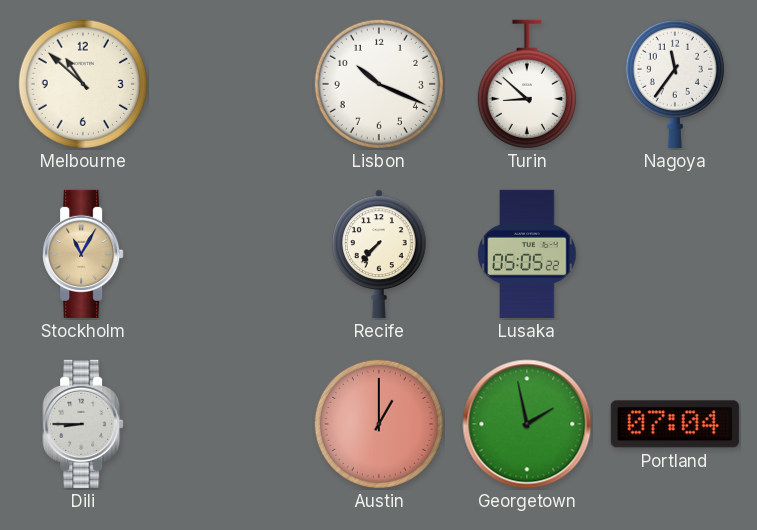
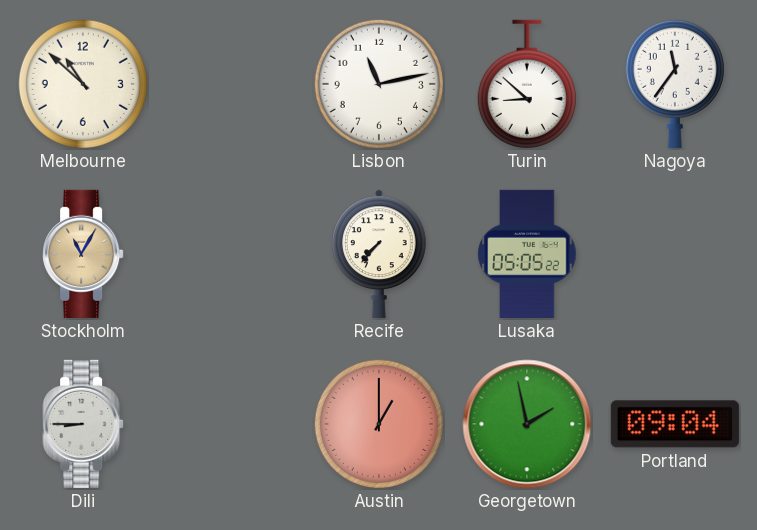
Lisbon: 10:19 -> 11:13 (379, 84)
Portland: 07:04 -> 09:04 (675, 424)
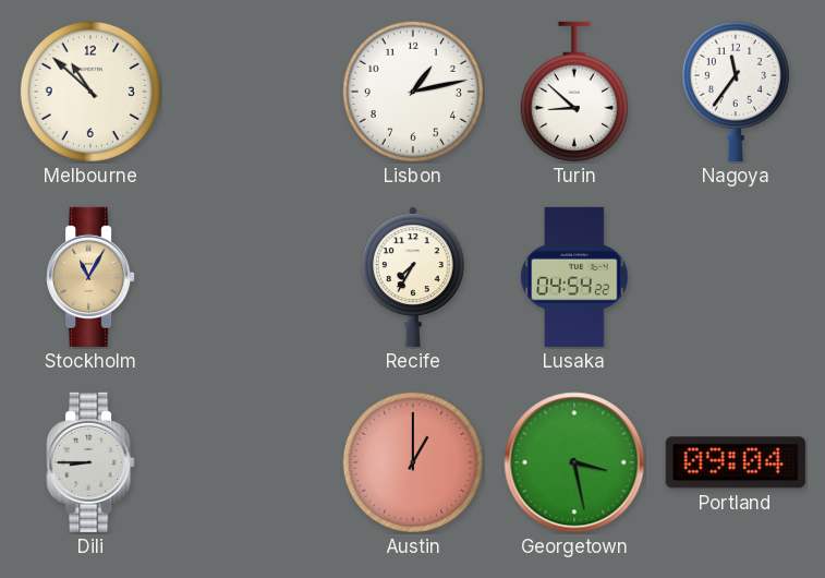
Lisbon: 11:13 -> 1:13 (413, 92)
Recife: 7:37 -> 7:35 (414, 277)
Lusaka: 05:05 -> 04:54 (574, 277)
Georgetown: 1:58 -> 3:28 (574, 462)
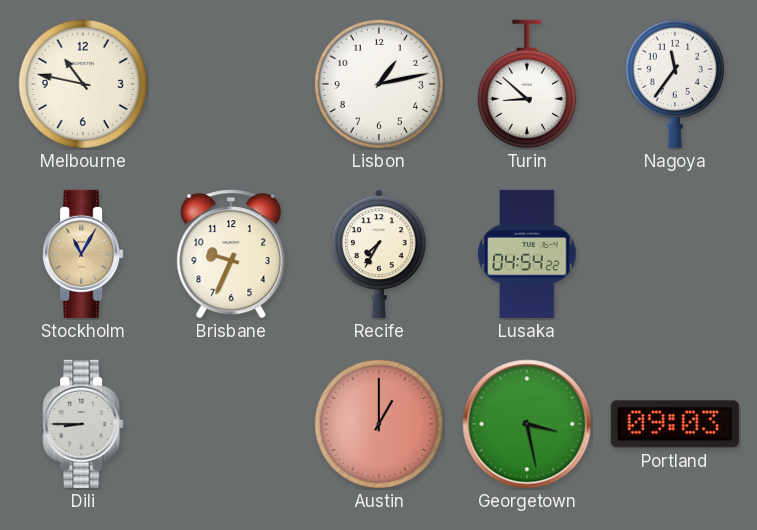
Melbourne: 10:52 -> 10:47 (83, 84)
Brisbane: none -> 9:34 (231, 254)
Portland: 09:04 -> 09:03 (675, 424)
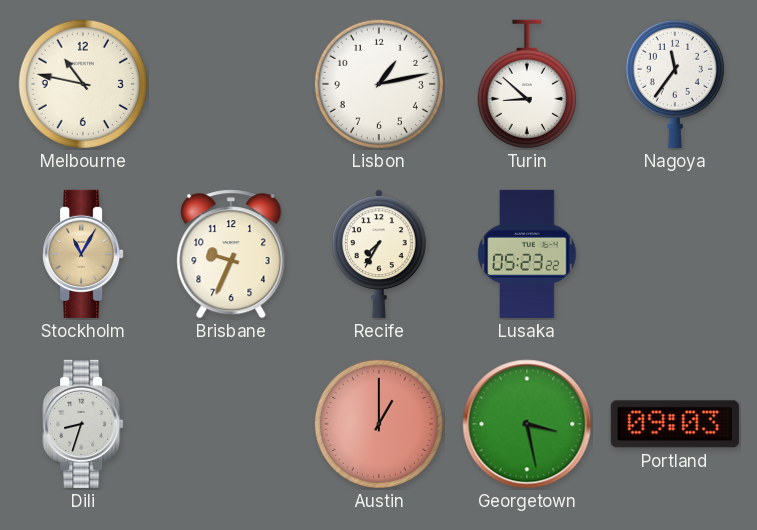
Lusaka: 04:54 -> 05:23 (527, 254)
Dili: 8:45 -> 8:33 (83, 424)
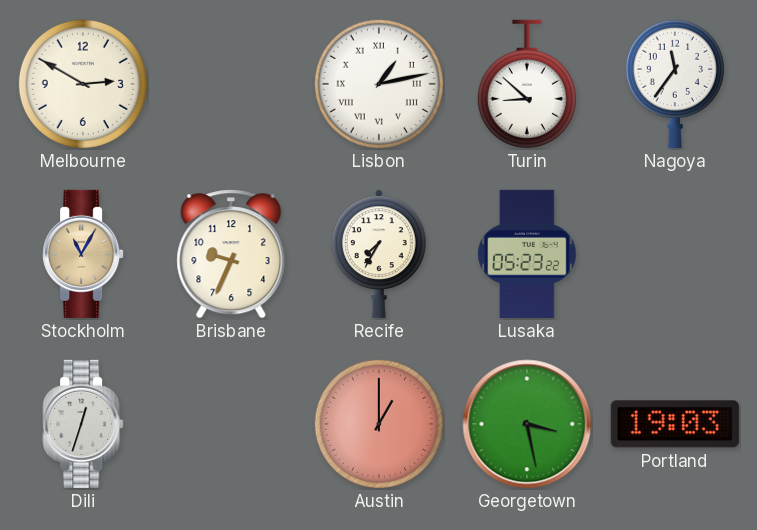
Melbourne: 10:47 -> 2:50 (83, 84)
Lisbon numerals: Arabic -> Roman (379, 84)
Dili: 8:33 -> 12:33 (83, 424)
Portland: 09:03 -> 19:03 (675, 424)
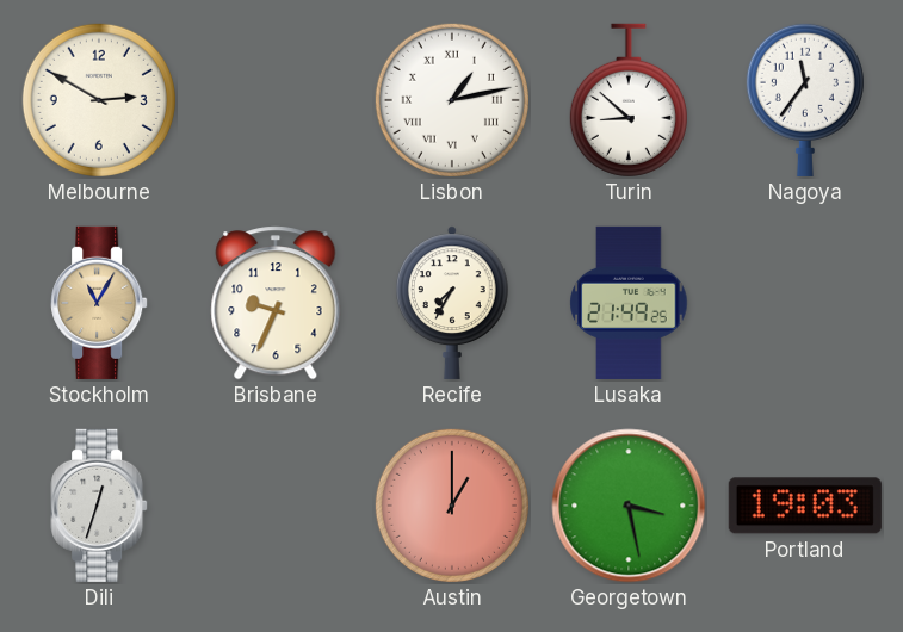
Lusaka: 05:23 -> 21:49 (629, 303)
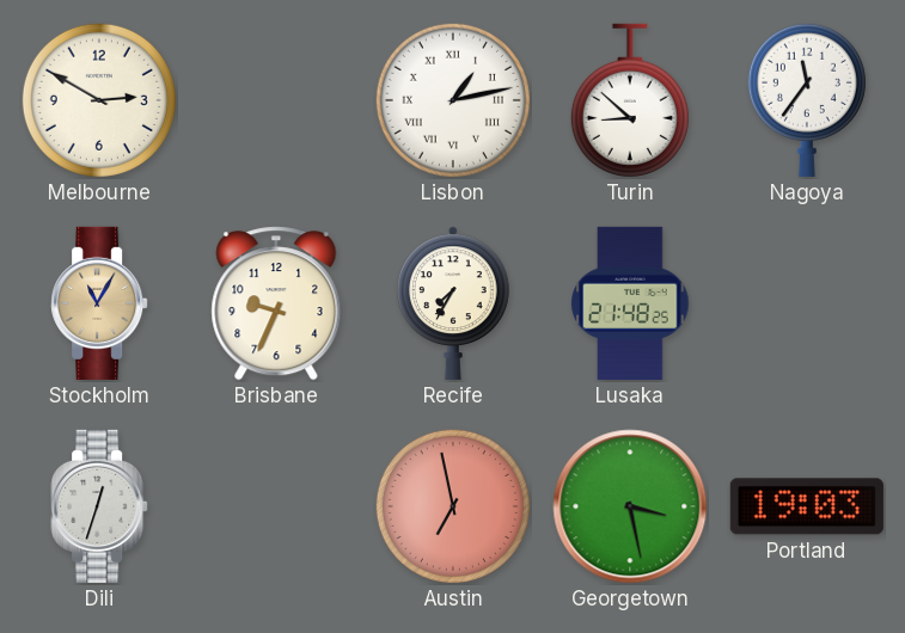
Lusaka: 21:49 -> 21:48 (630, 303)
Austin: 1:00 -> 6:58 (453, 506)
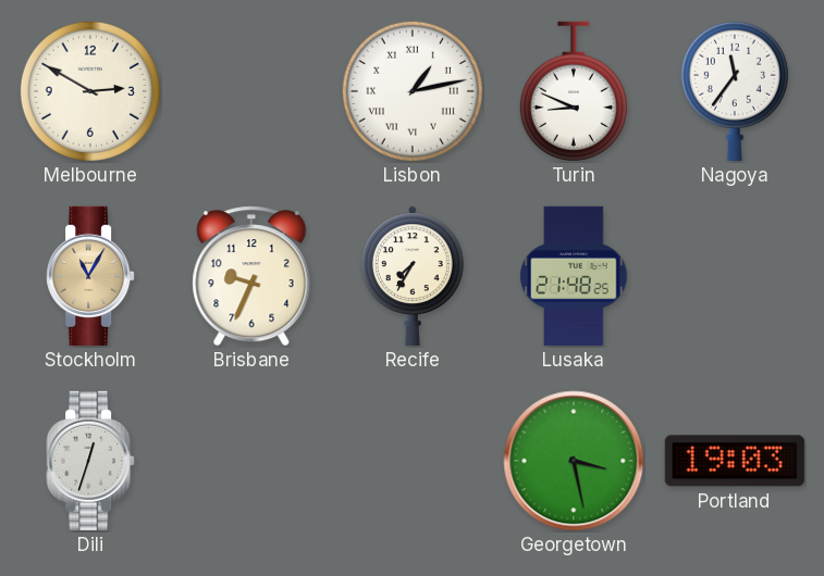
Turin: 8:52 -> 8:49 (574, 91)
Austin: 6:58 -> none (453, 506)
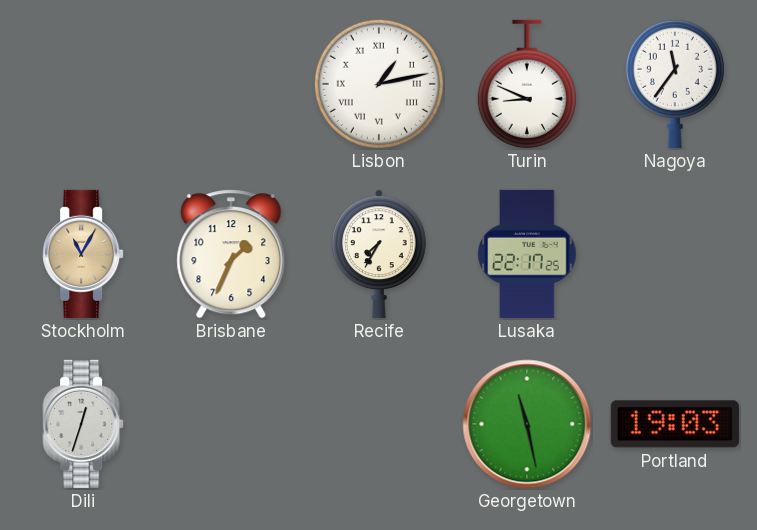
Melbourne: 2:50 -> none (90, 91)
Brisbane: 9:34 -> 1:34 (231, 254)
Lusaka: 21:48 -> 22:17 (527, 254)
Georgetown: 3:28 -> 11:28 (527, 424)
